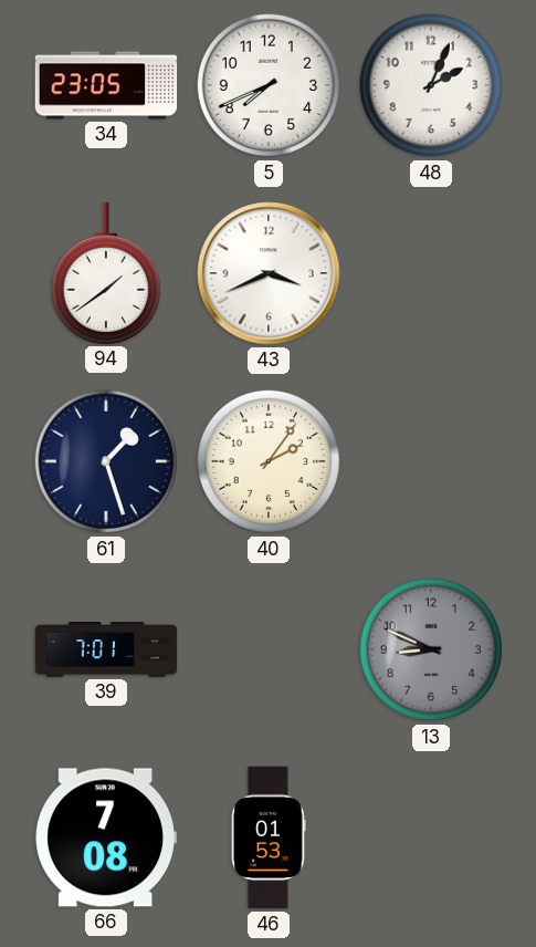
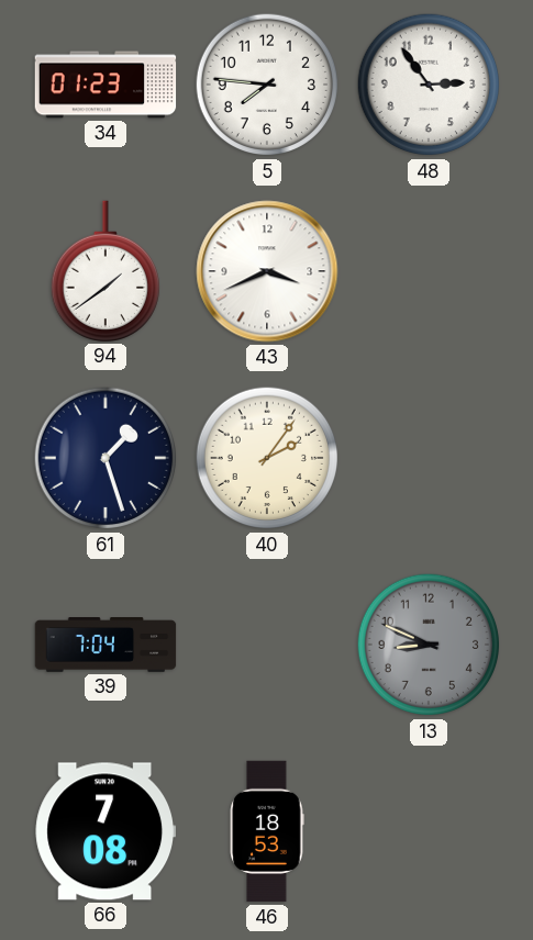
34: 23:05 -> 01:23 (106, 85)
5: 7:41 -> 7:46 (267, 85)
48: 2:04 -> 2:54 (429, 85)
39: 7:01 -> 7:04 (106, 645)
46: 01:53 -> 18:53 (267, 831)
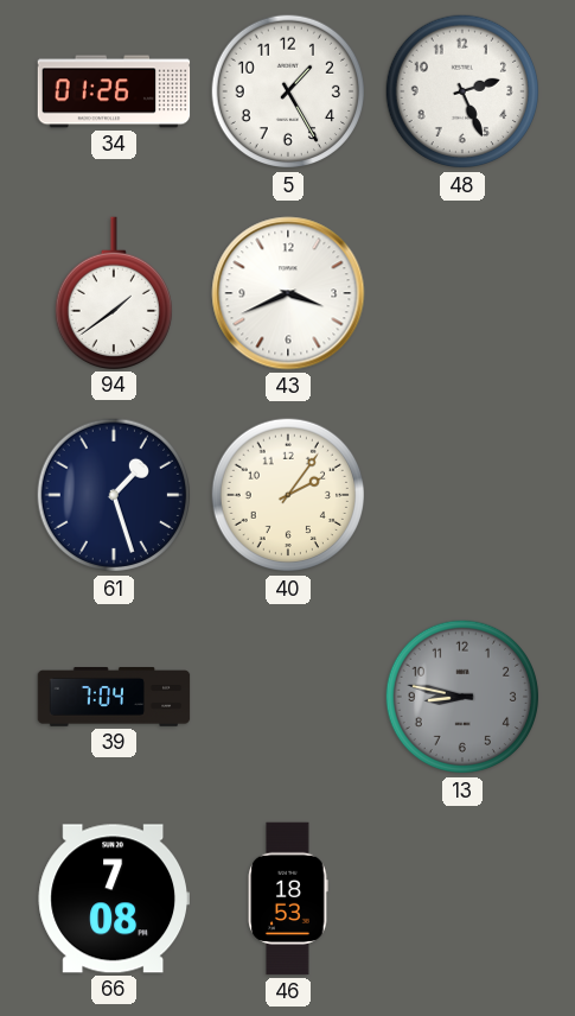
34: 01:23 -> 01:26 (114, 91)
5: 7:46 -> 1:25 (288, 91)
48: 2:54 -> 2:26 (462, 91)
13: 8:49 -> 8:47 (462, 697)
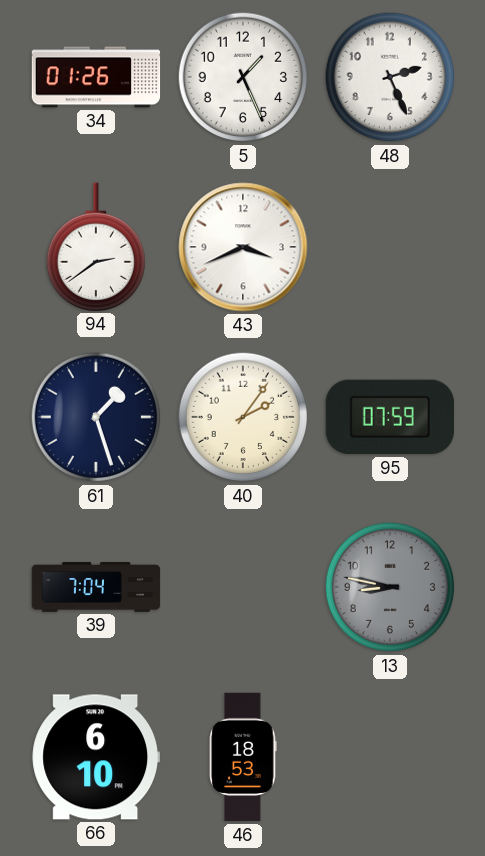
5: 1:25 -> 1:26 (243, 77)
94: 1:39 -> 2:39 (96, 247)
95: none -> 07:59 (389, 417)
66: 7:08 -> 6:10 (95, 757)
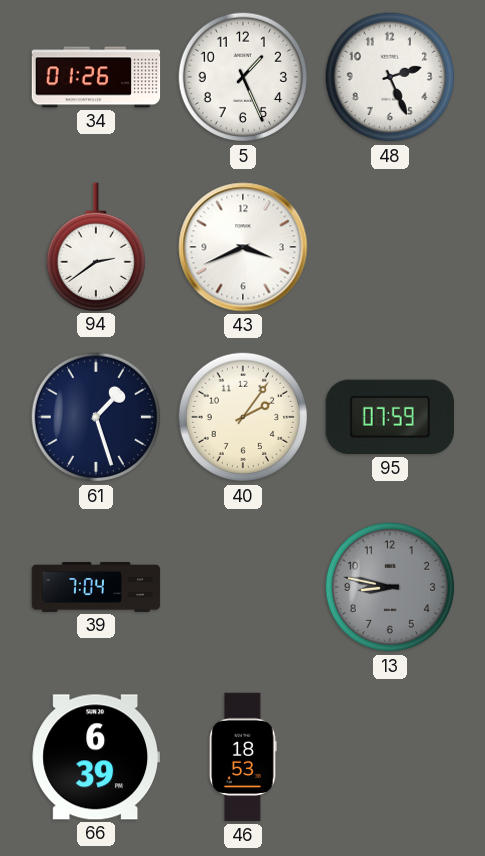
66: 6:10 -> 6:39 (95, 757)
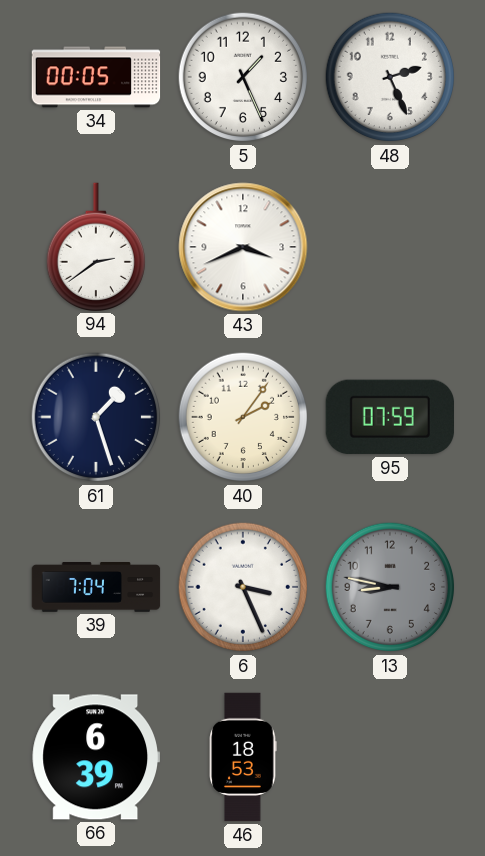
34: 01:26 -> 00:05 (96, 77)
6: none -> 3:26 (243, 587)
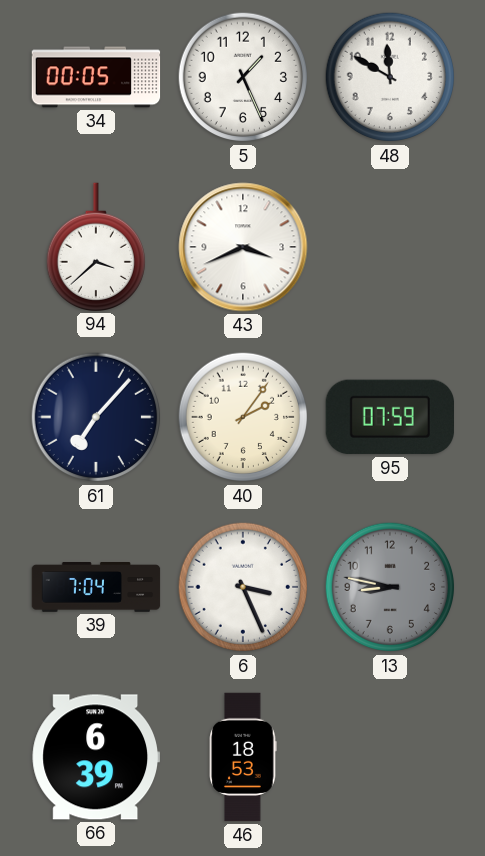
48: 2:26 -> 11:50 (390, 77)
94: 2:39 -> 3:38 (96, 247)
61: 1:27 -> 7:07 (96, 417)
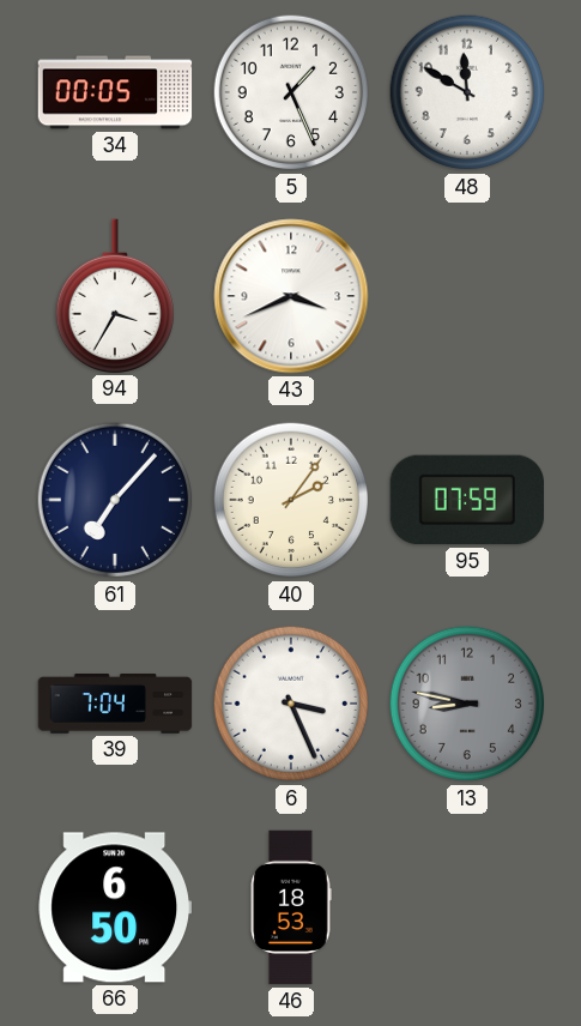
94: 3:38 -> 3:35 (115, 296)
66: 6:39 -> 6:50 (114, 907)
